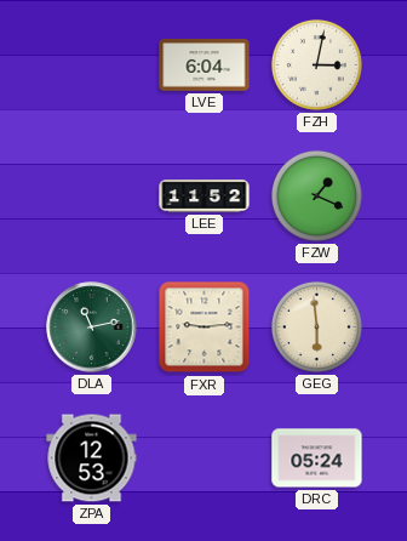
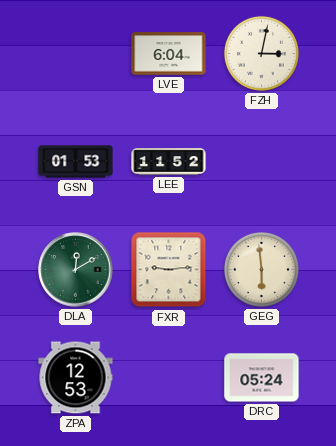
GSN: none -> 01:53 (76, 162)
FZW: 1:19 -> none (316, 195)
DLA: 11:13 -> 12:10 (76, 270)
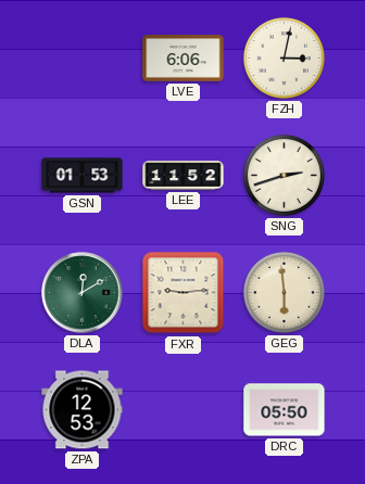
LVE: 6:04 -> 6:06 (184, 59)
SNG: none -> 2:42 (284, 175)
DRC: 05:24 -> 05:50 (285, 410)
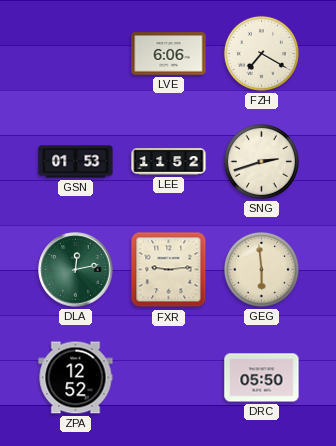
FZH: 3:02 -> 7:20 (261, 53)
DLA: 12:10 -> 12:13 (76, 270)
ZPA: 12:53 -> 12:52 (76, 378)
